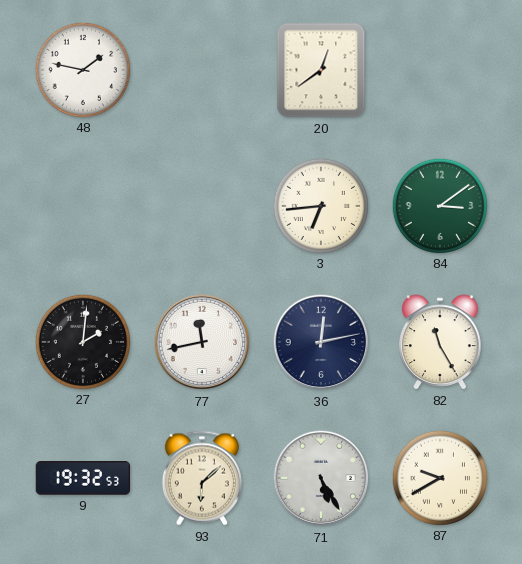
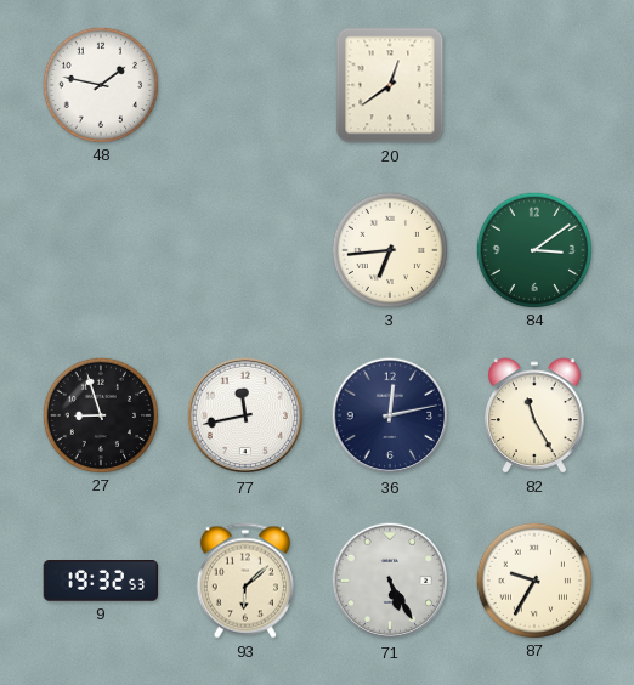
27: 2:01 -> 8:57 (100, 414)
87: 9:40 -> 9:35 (533, 579)
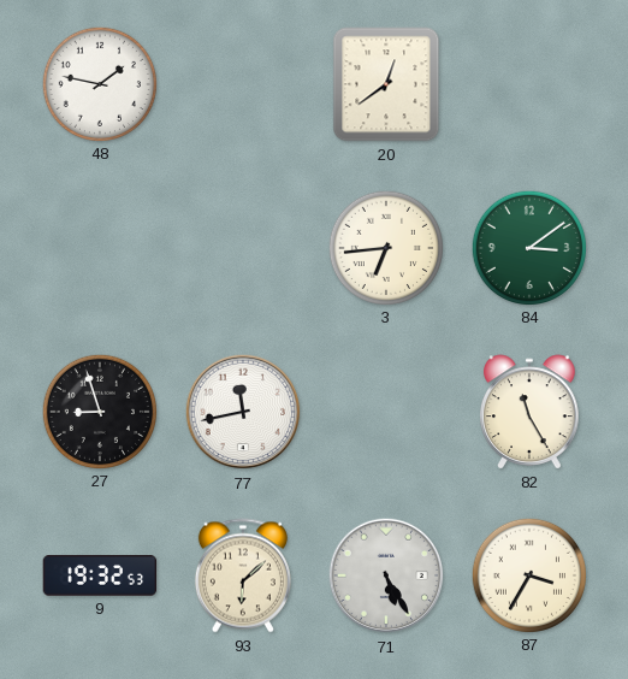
36: 12:13 -> none (390, 415)
87: 9:35 -> 3:35 (528, 574)
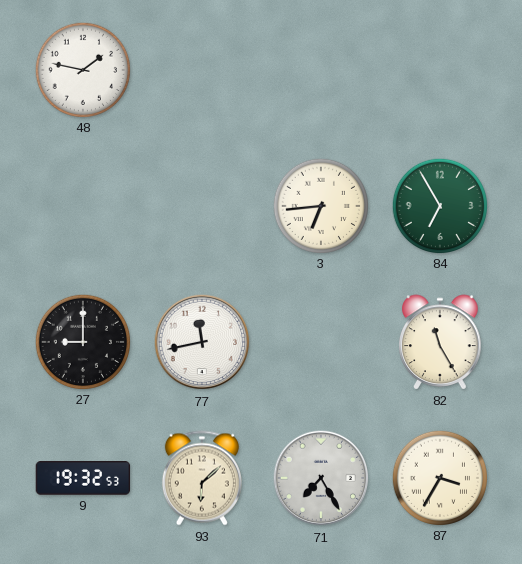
20: 12:39 -> none (386, 84)
84: 3:09 -> 6:55 (439, 205)
27: 8:57 -> 9:00 (82, 341)
71: 5:25 -> 7:25 (321, 478)
